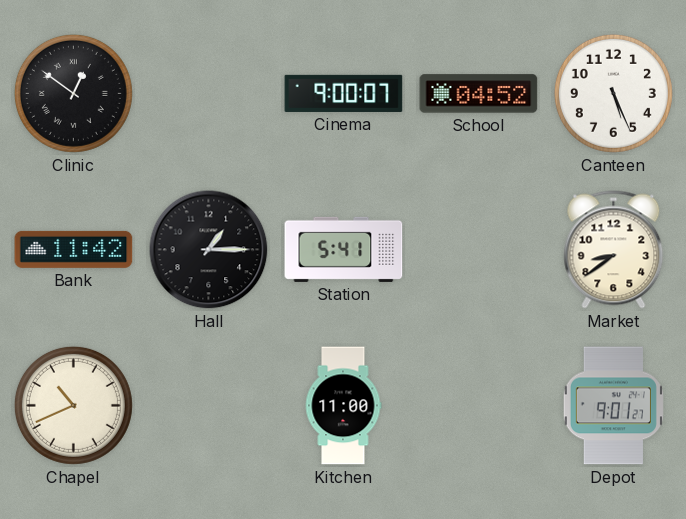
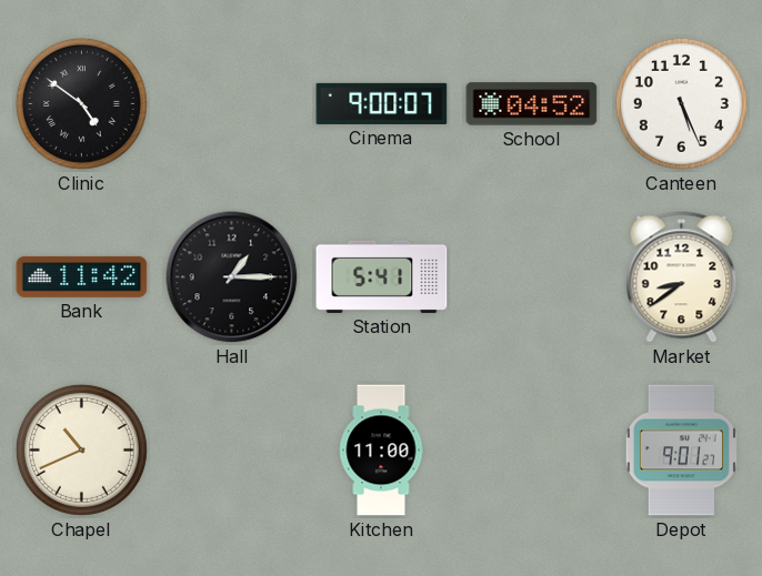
Clinic: 12:51 -> 4:51 (81, 103)
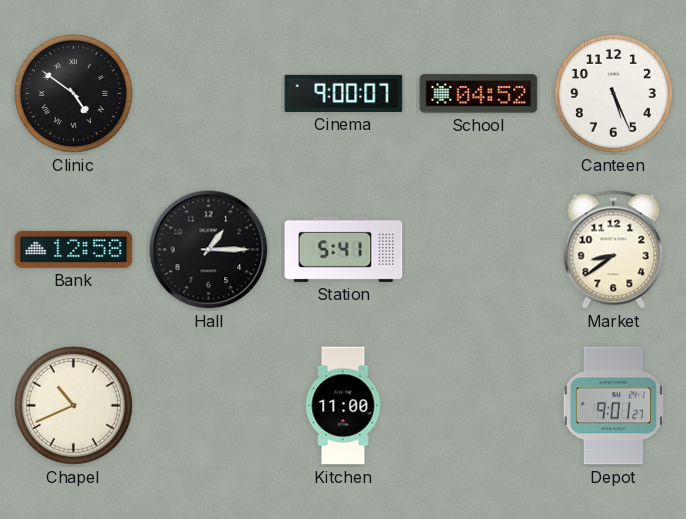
Bank: 11:42 -> 12:58 (74, 249)
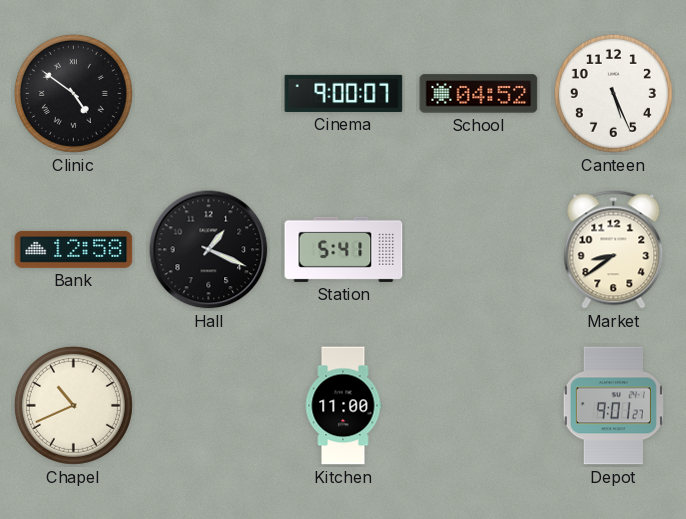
Hall: 1:15 -> 1:19 (209, 250)
